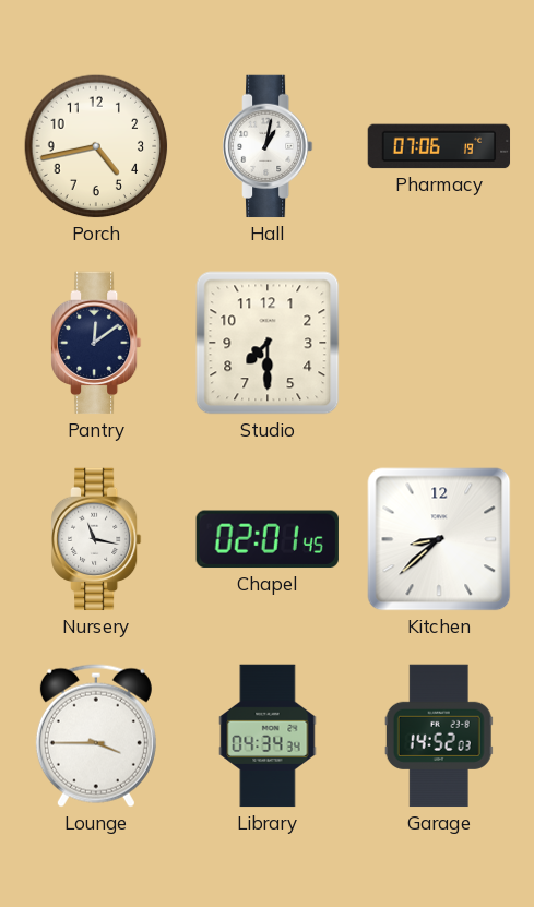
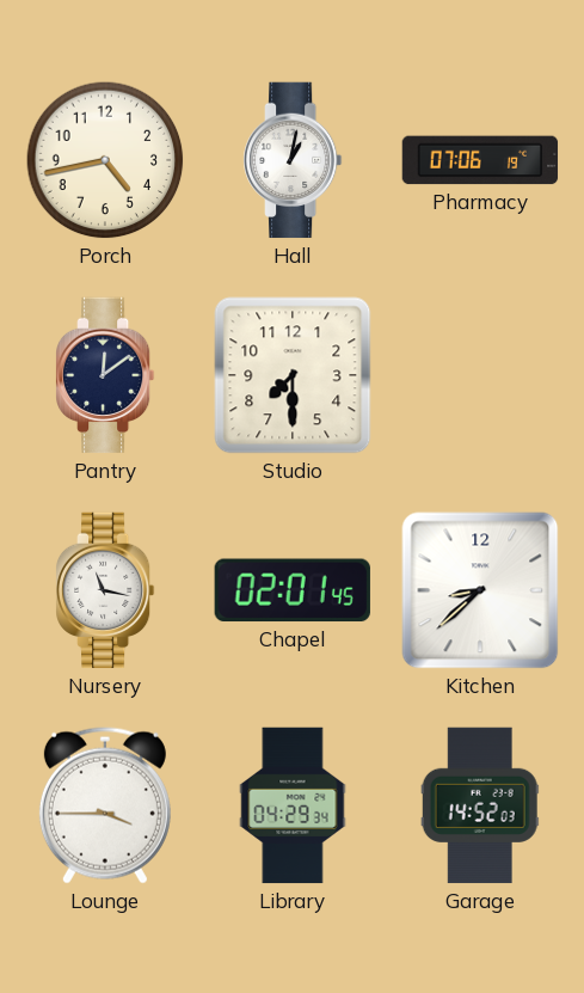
Library: 04:34 -> 04:29 (293, 805)
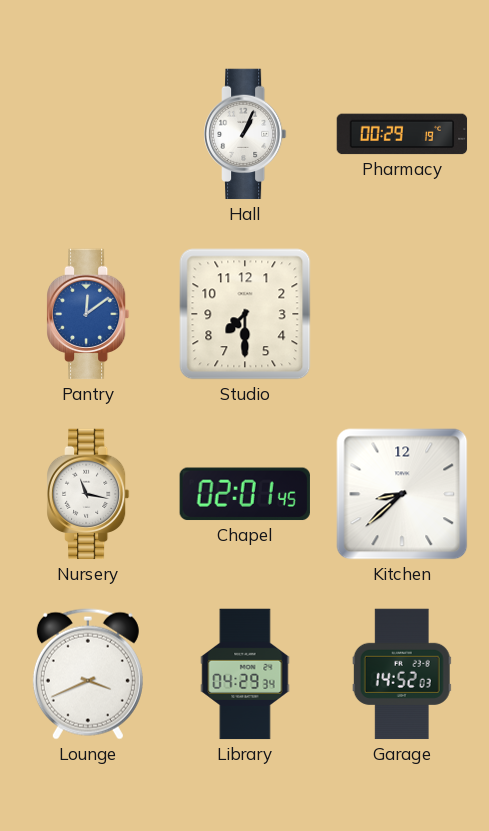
Porch: 4:43 -> none (105, 160)
Hall: 1:02 -> 1:04 (246, 134)
Pharmacy: 07:06 -> 00:29 (402, 134)
Pantry dial: navy -> blue (89, 314)
Lounge: 3:45 -> 3:41 (88, 674)
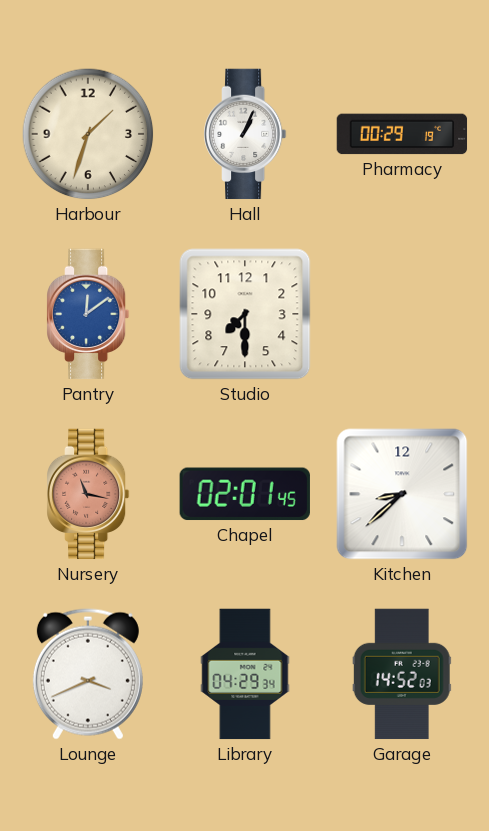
Harbour: none -> 1:33 (88, 134)
Nursery dial: white -> salmon (89, 494)
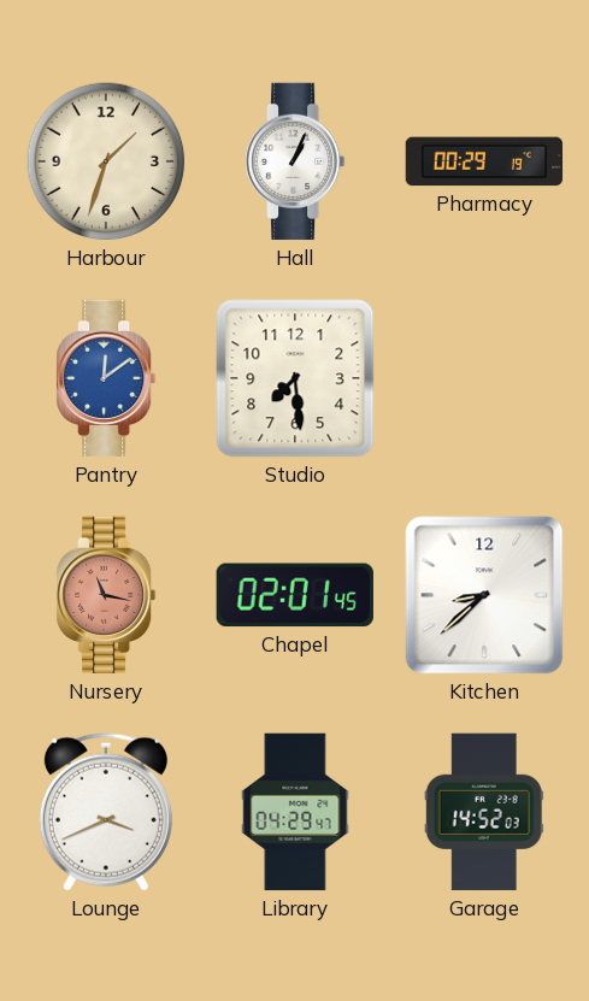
Studio: 7:30 -> 7:29 (295, 378)
Library: 04:29:34 -> 04:29:47 (295, 812)
